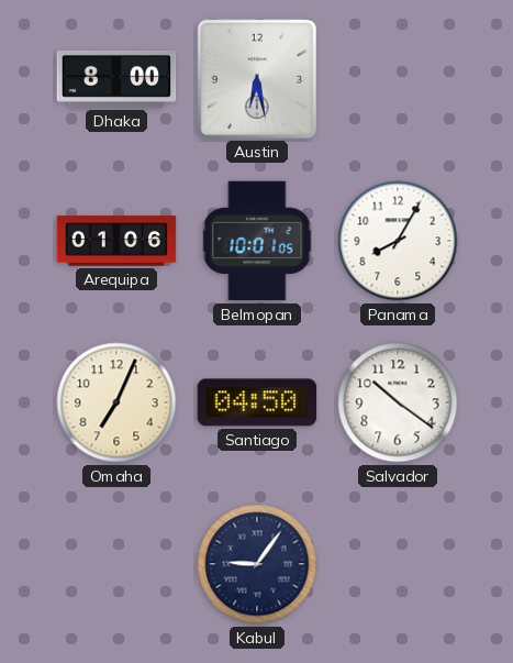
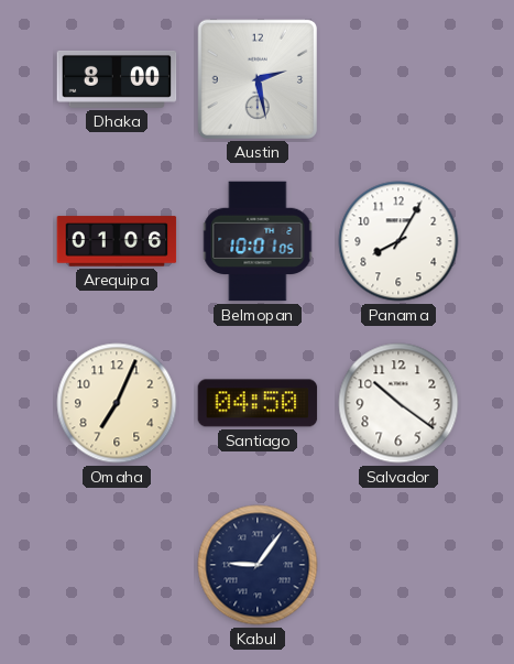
Austin: 6:28 -> 2:28 (256, 78)
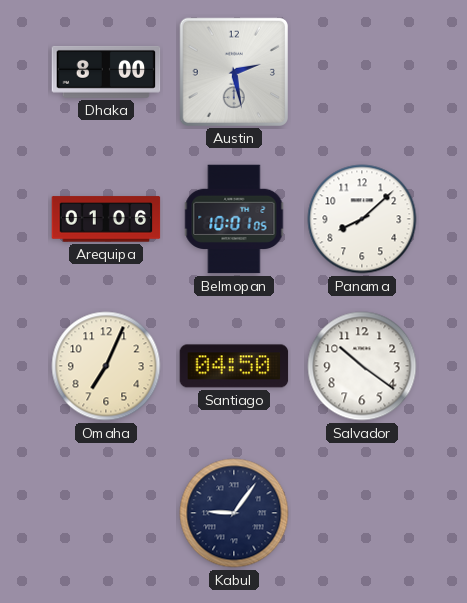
Panama: 8:05 -> 8:08 (362, 219)
